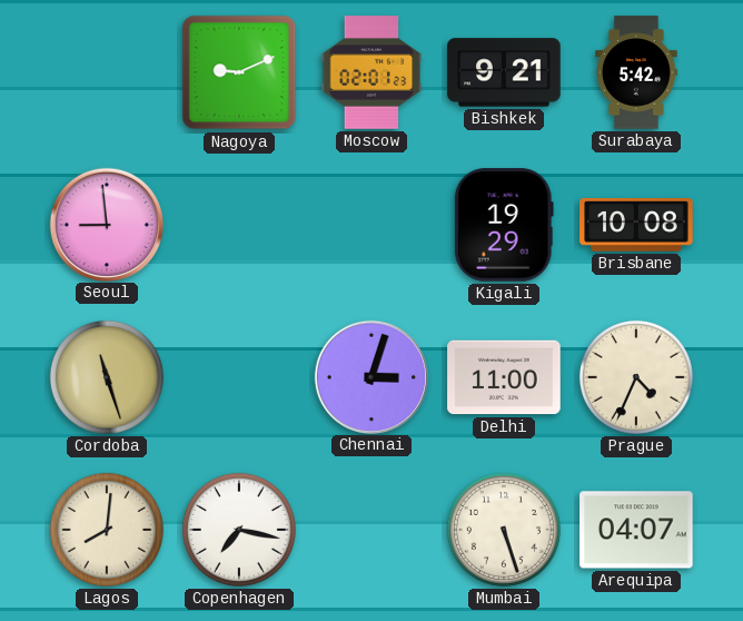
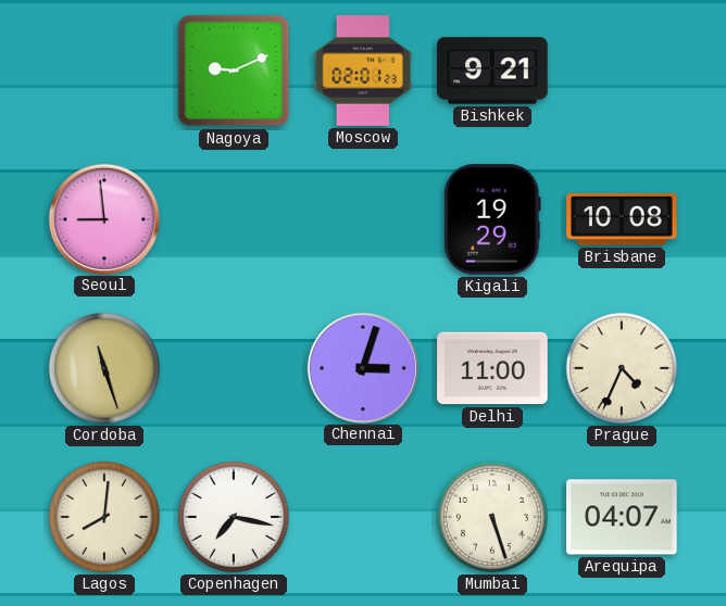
Surabaya: 5:42 -> none (637, 72)
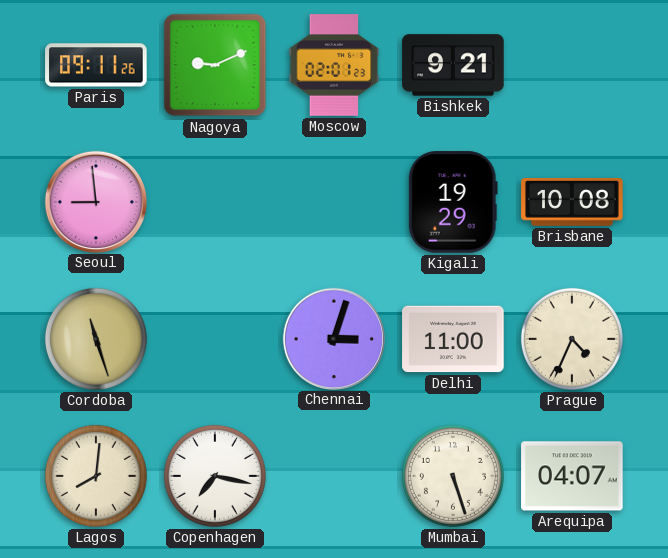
Paris: none -> 09:11 (96, 65)
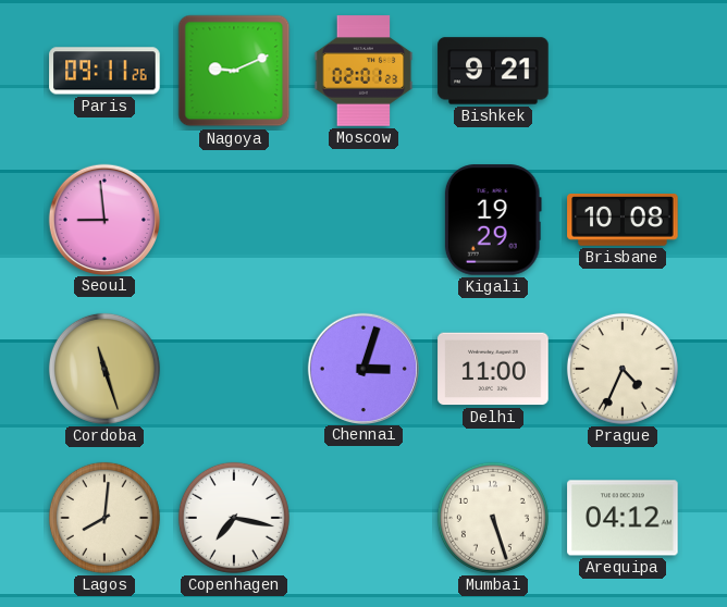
Arequipa: 04:07 -> 04:12 (623, 518)
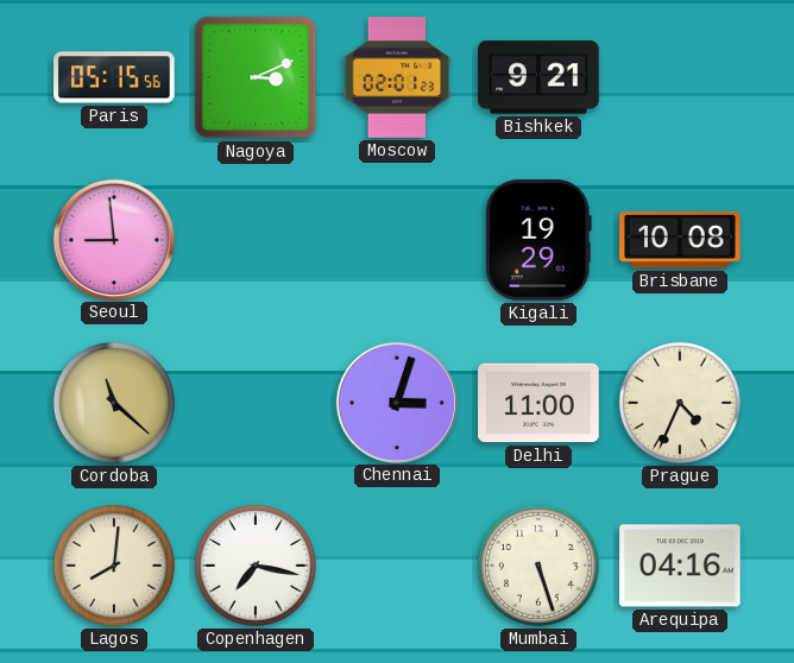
Paris: 09:11 -> 05:15 (114, 77)
Nagoya: 9:11 -> 3:11 (256, 77)
Cordoba: 11:27 -> 11:22 (114, 403)
Arequipa: 04:12 -> 04:16 (680, 566)
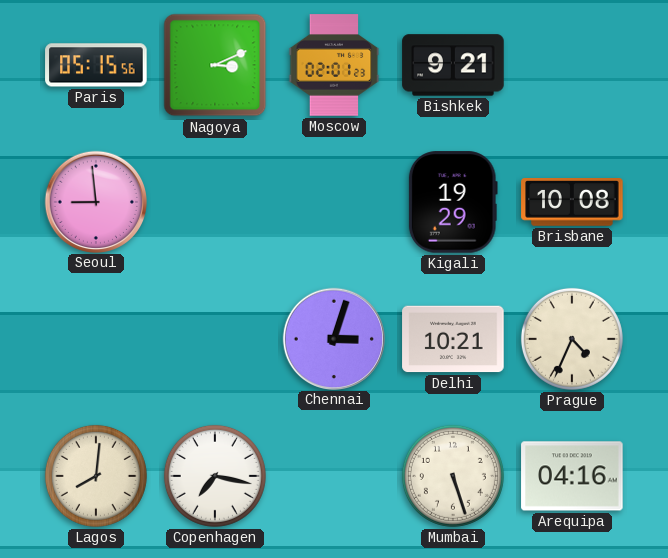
Cordoba: 11:22 -> none (114, 403)
Delhi: 11:00 -> 10:21 (453, 339)
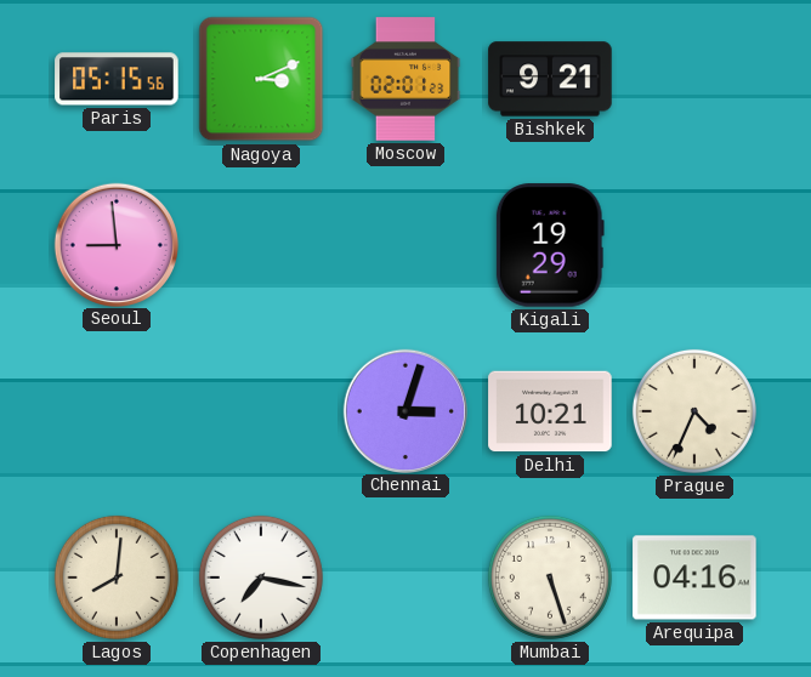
Brisbane: 10:08 -> none (572, 203)
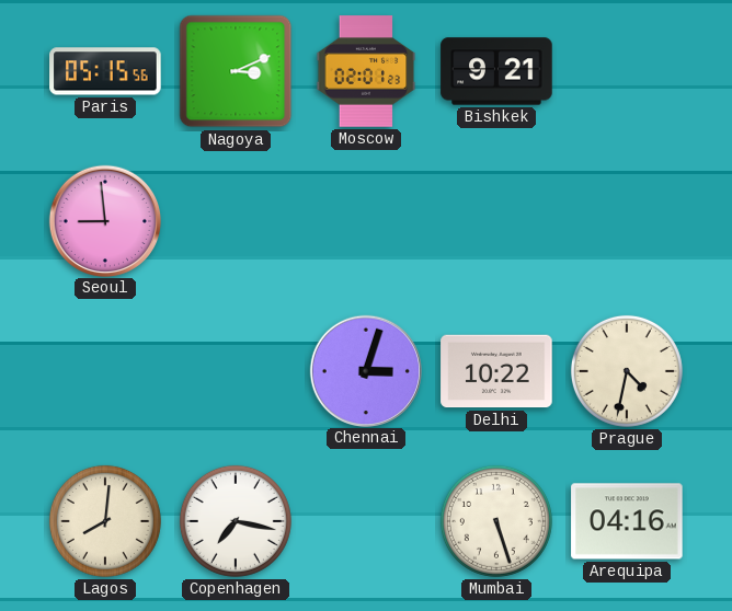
Kigali: 19:29 -> none (550, 245)
Delhi: 10:21 -> 10:22 (496, 371)
Prague: 4:34 -> 4:32 (627, 371)
